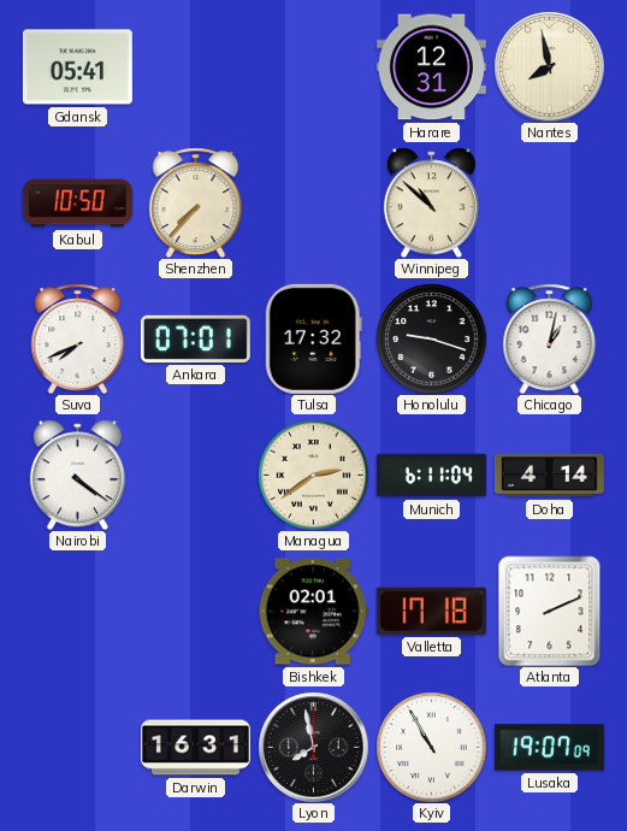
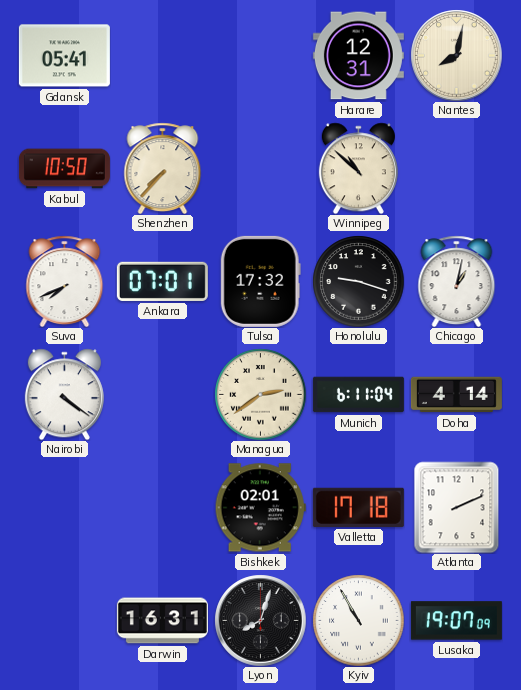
Nantes: 7:58 -> 8:02 (456, 55)
Lyon: 7:58 -> 8:03 (260, 620)
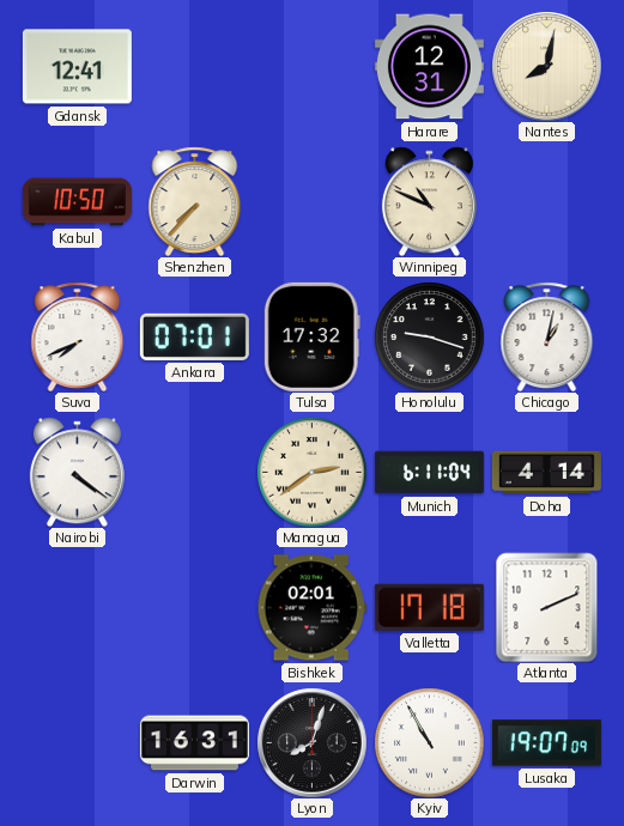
Gdansk: 05:41 -> 12:41 (77, 67)
Winnipeg: 10:52 -> 10:49 (429, 201)
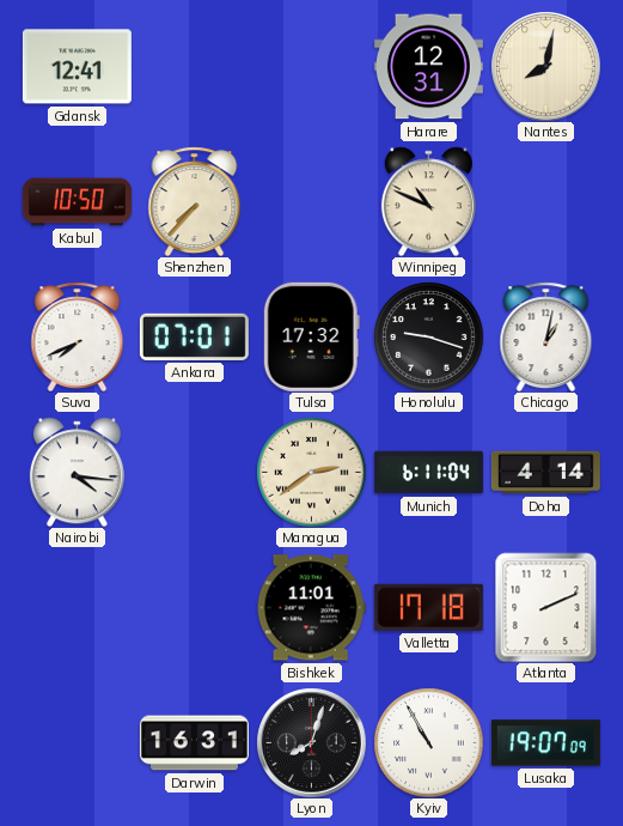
Nairobi: 4:21 -> 4:16 (77, 472)
Bishkek: 02:01 -> 11:01 (311, 608)
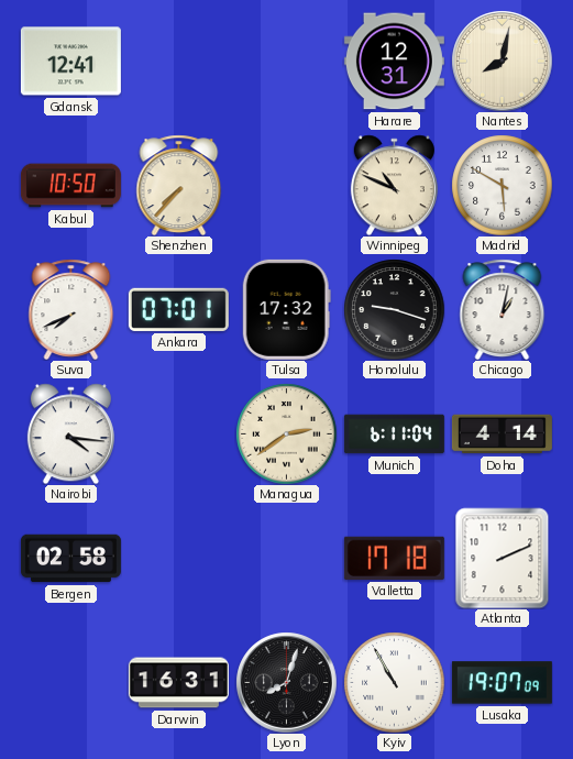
Madrid: none -> 5:50 (502, 185)
Bergen: none -> 02:58 (70, 559)
Bishkek: 11:01 -> none (311, 608)
